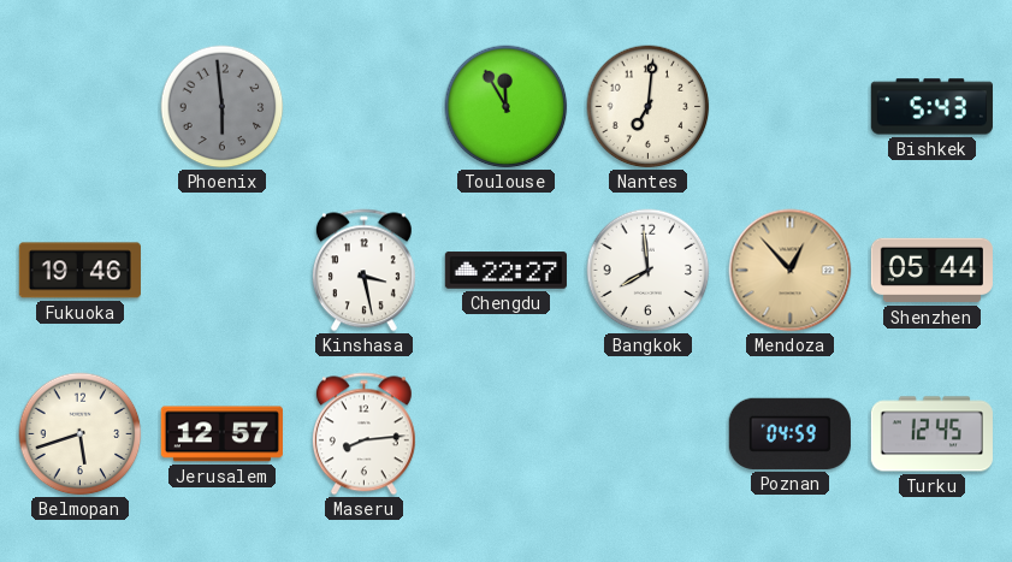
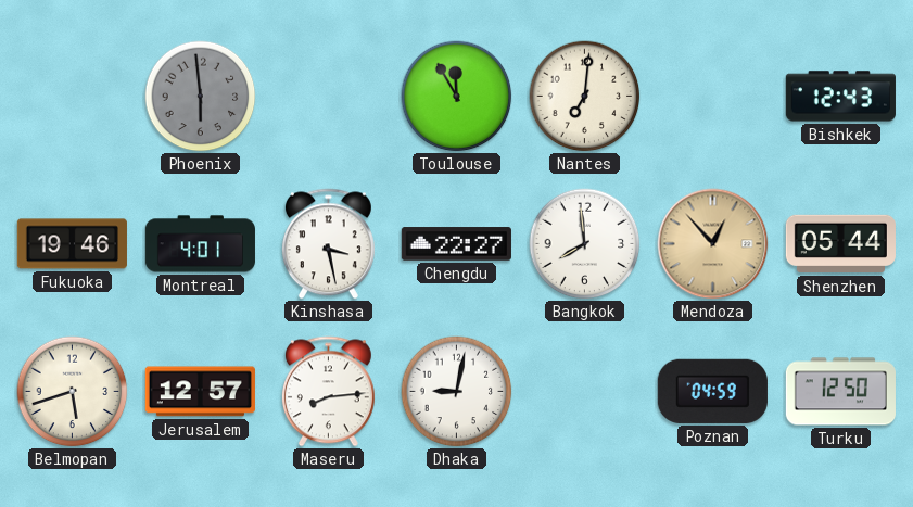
Bishkek: 5:43 -> 12:43 (840, 97)
Montreal: none -> 4:01 (200, 244)
Dhaka: none -> 9:02 (457, 392)
Turku: 12:45 -> 12:50 (840, 392)
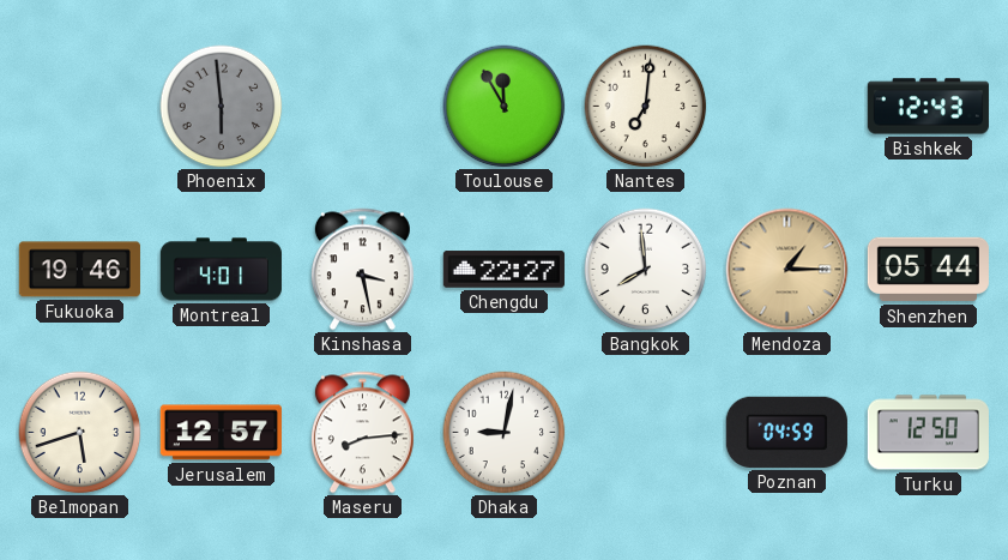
Mendoza: 12:53 -> 1:15 (787, 270)
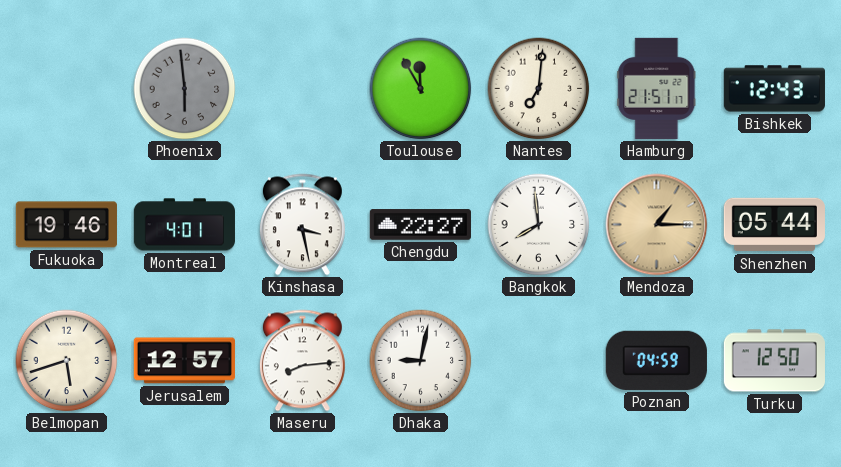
Hamburg: none -> 21:51 (657, 88)
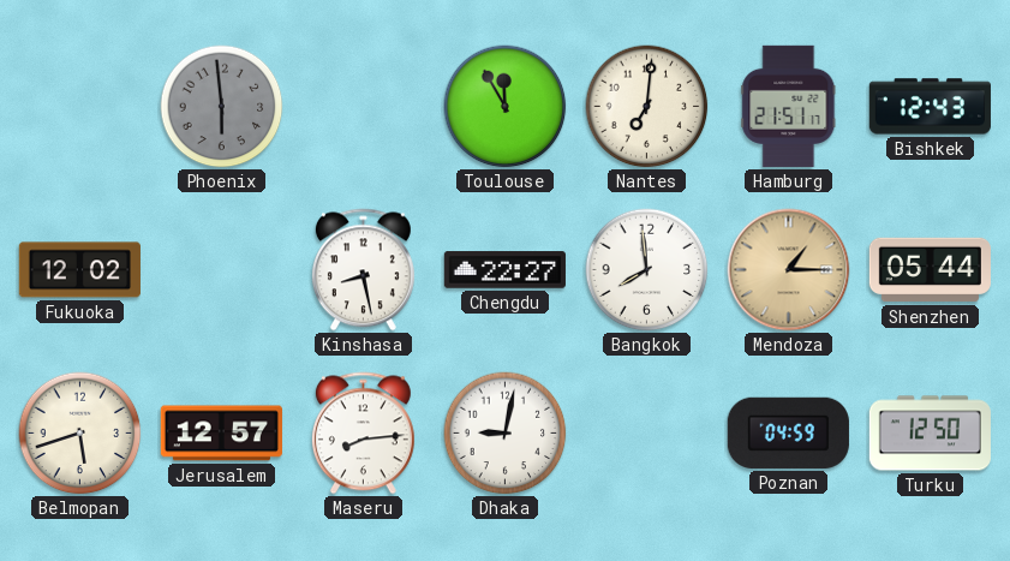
Fukuoka: 19:46 -> 12:02 (79, 270)
Montreal: 4:01 -> none (184, 225)
Kinshasa: 3:28 -> 8:28 (363, 270)
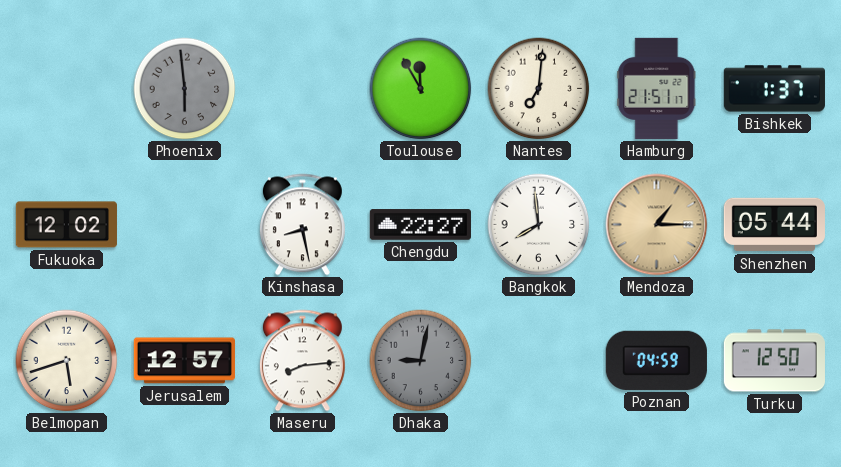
Bishkek: 12:43 -> 1:37 (774, 89)
Dhaka dial: white -> grey (421, 361)
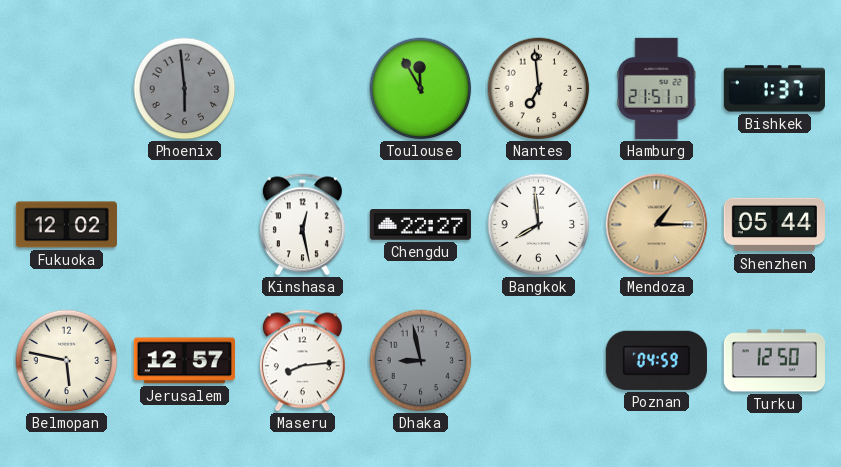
Nantes: 7:01 -> 6:59 (539, 89)
Kinshasa: 8:28 -> 12:28 (302, 225)
Belmopan: 5:42 -> 5:47 (67, 361)
Dhaka: 9:02 -> 8:58 (421, 361)
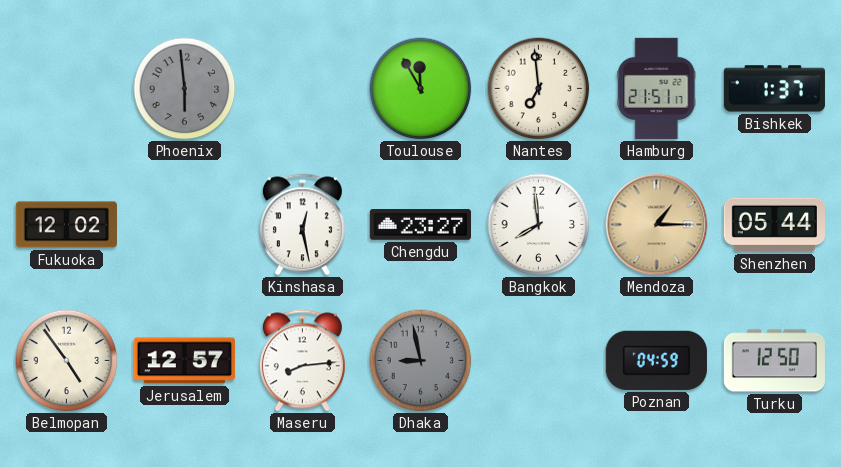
Chengdu: 22:27 -> 23:27 (420, 225)
Belmopan: 5:47 -> 4:54 (67, 361)
